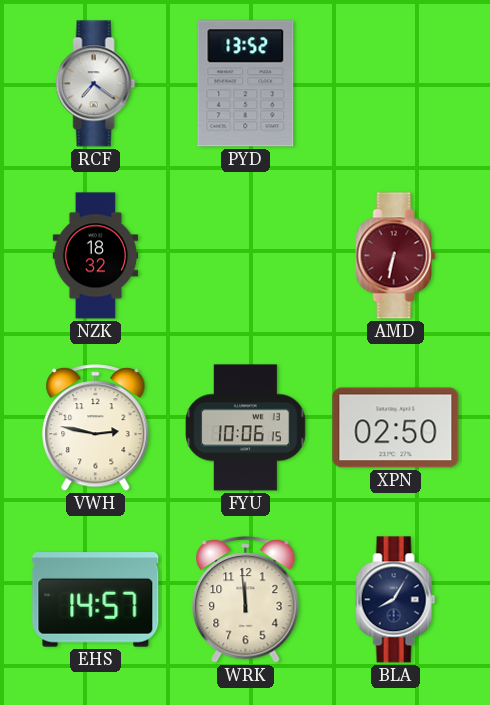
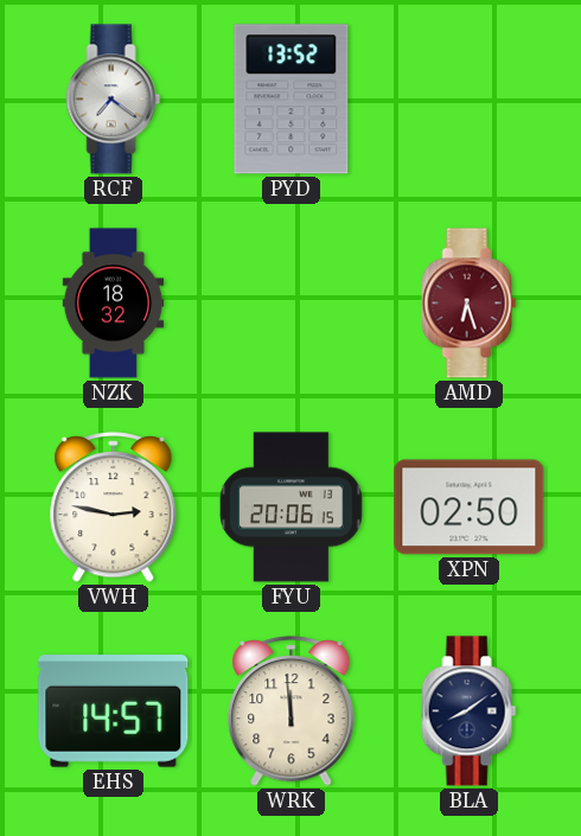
AMD: 6:32 -> 6:27 (470, 304)
FYU: 10:06 -> 20:06 (292, 508)
BLA: 8:05 -> 8:09 (470, 711)
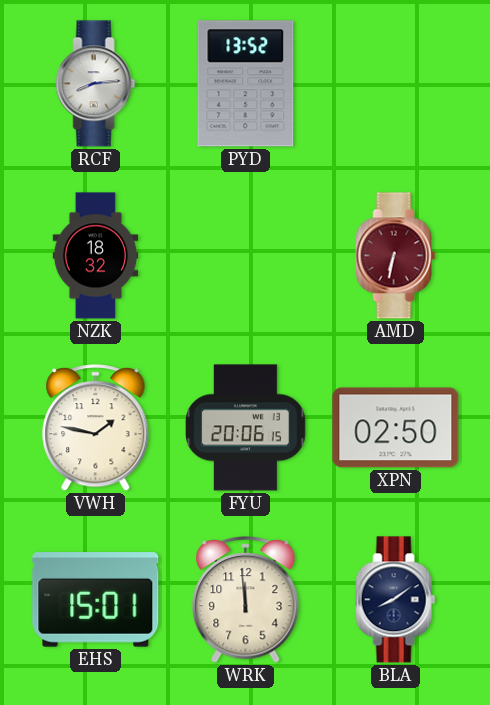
RCF: 7:21 -> 8:14 (96, 84)
AMD: 6:27 -> 6:32 (396, 256)
VWH: 2:47 -> 1:47 (96, 428)
EHS: 14:57 -> 15:01 (96, 600)
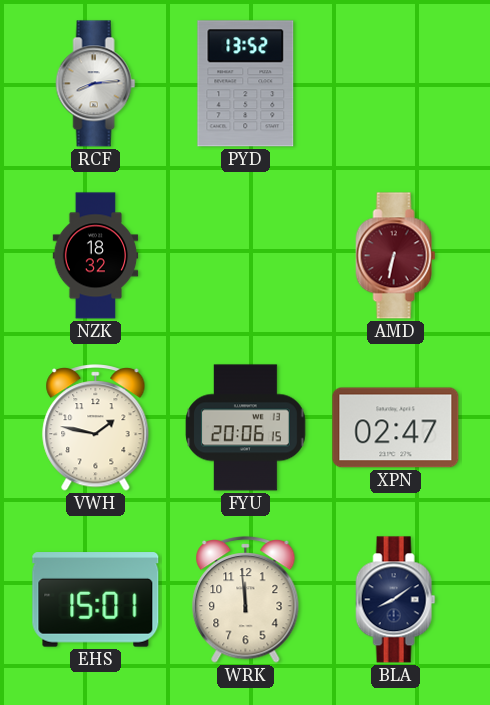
XPN: 02:50 -> 02:47 (396, 428)
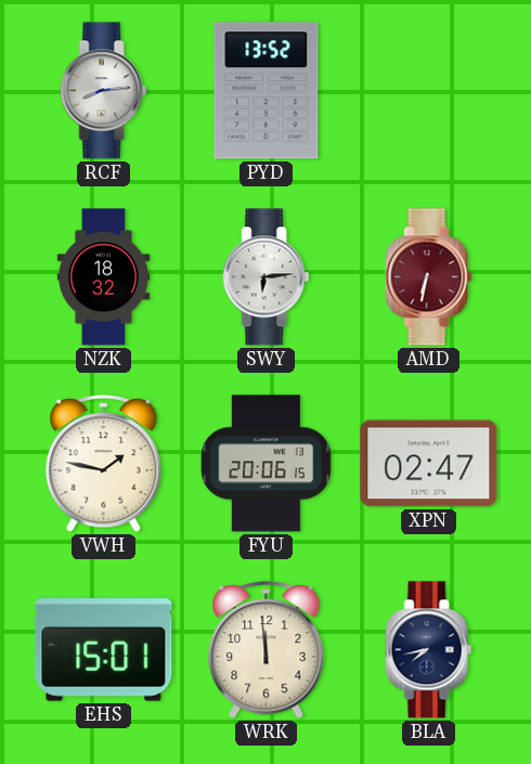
SWY: none -> 6:14 (267, 277)
BLA: 8:09 -> 7:43 (429, 650)
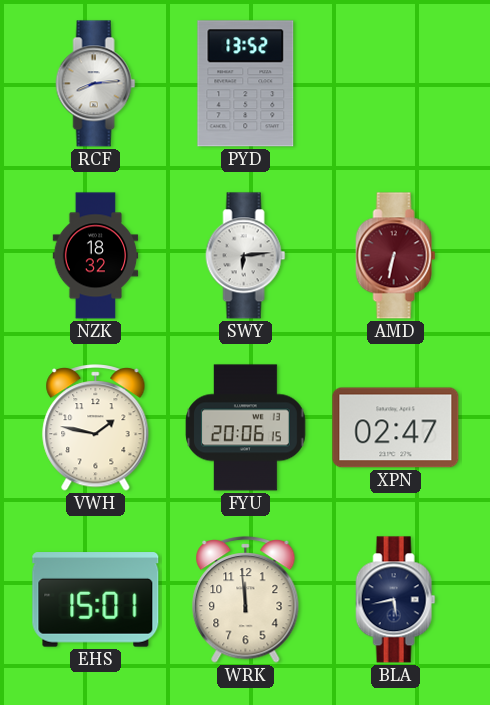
BLA: 7:43 -> 5:43 (396, 600)
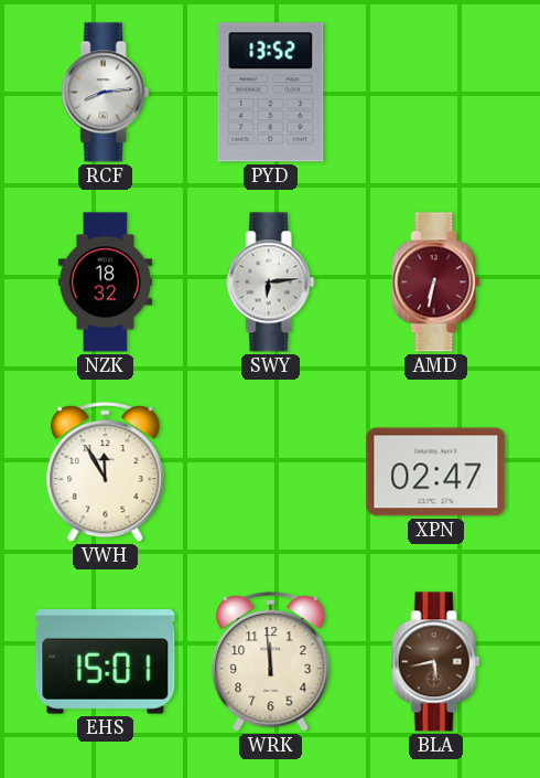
VWH: 1:47 -> 11:55 (106, 472)
FYU: 20:06 -> none (246, 428)
BLA dial: navy -> brown (436, 662)
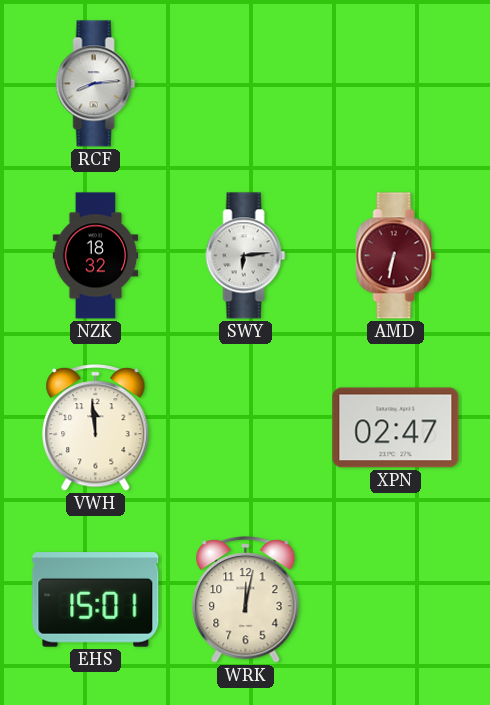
PYD: 13:52 -> none (271, 93)
VWH: 11:55 -> 11:59 (96, 428)
WRK: 11:59 -> 12:02 (246, 600)
BLA: 5:43 -> none (436, 662)
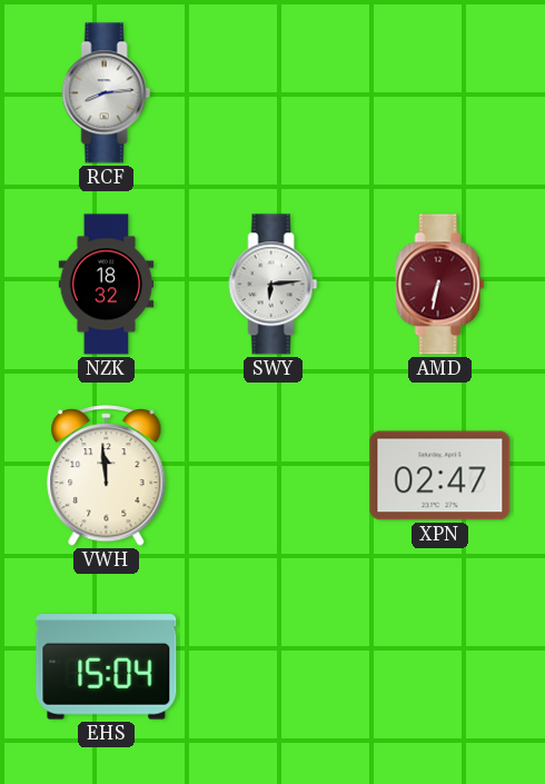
EHS: 15:01 -> 15:04 (107, 667)
WRK: 12:02 -> none (246, 600)
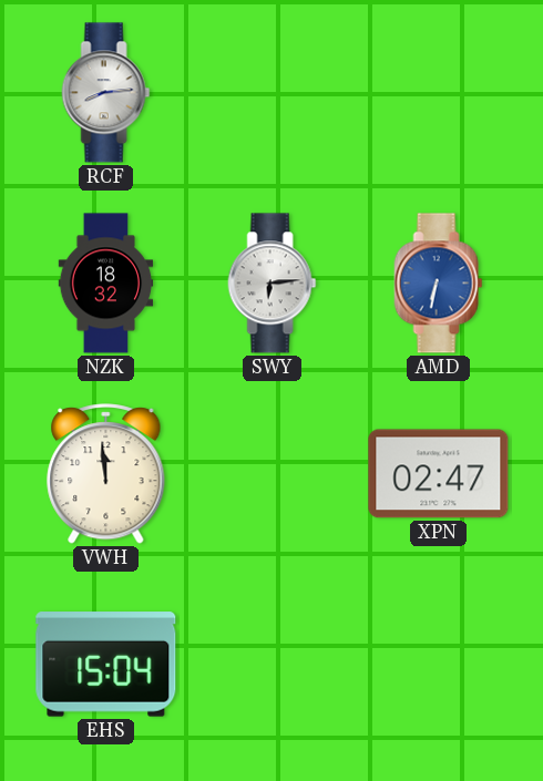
AMD dial: burgundy -> blue (439, 284)
